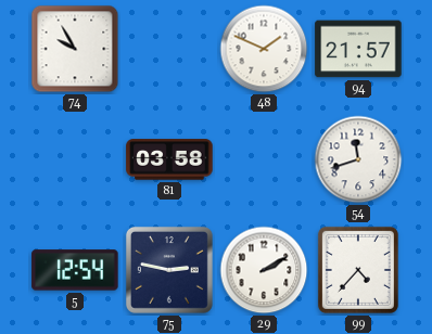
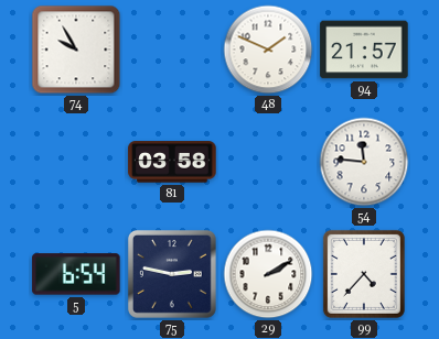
54: 11:42 -> 11:46 (364, 162)
5: 12:54 -> 6:54 (76, 274)
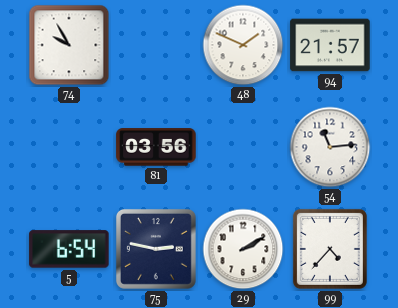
81: 03:58 -> 03:56 (156, 147)
54: 11:46 -> 11:14 (330, 147)
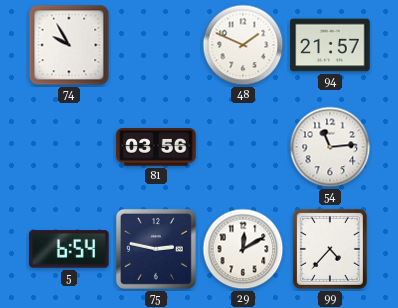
29: 2:10 -> 12:10 (243, 249)
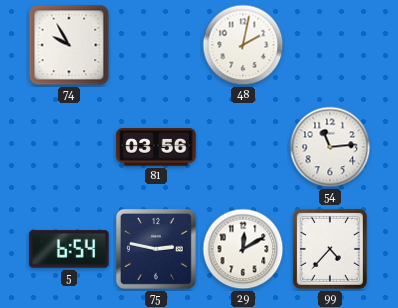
48: 1:49 -> 2:02 (243, 45)
94: 21:57 -> none (330, 45)
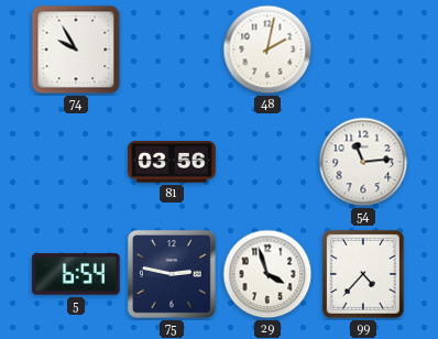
29: 12:10 -> 3:57 (267, 274)
